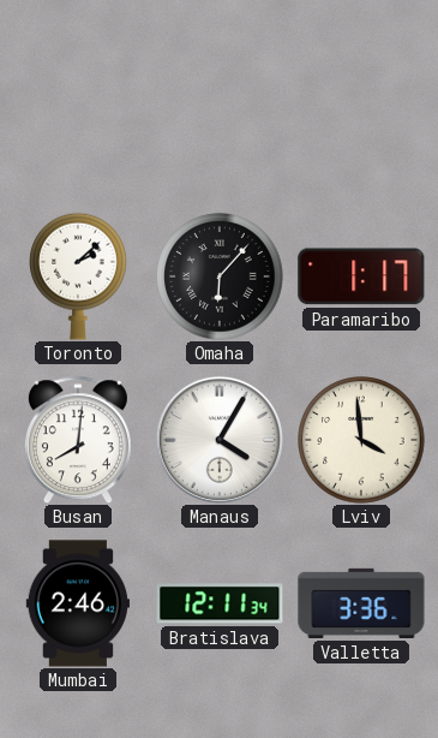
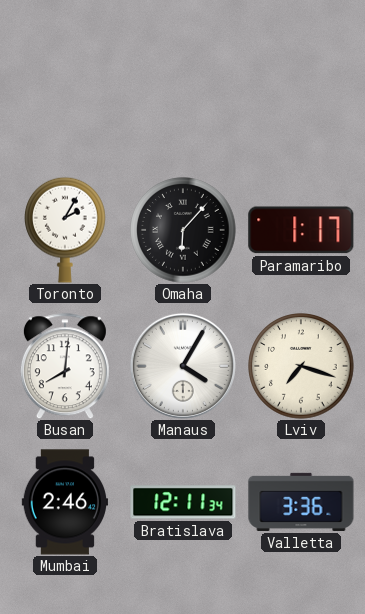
Toronto: 2:08 -> 2:05 (66, 230)
Lviv: 3:59 -> 7:18 (301, 366)
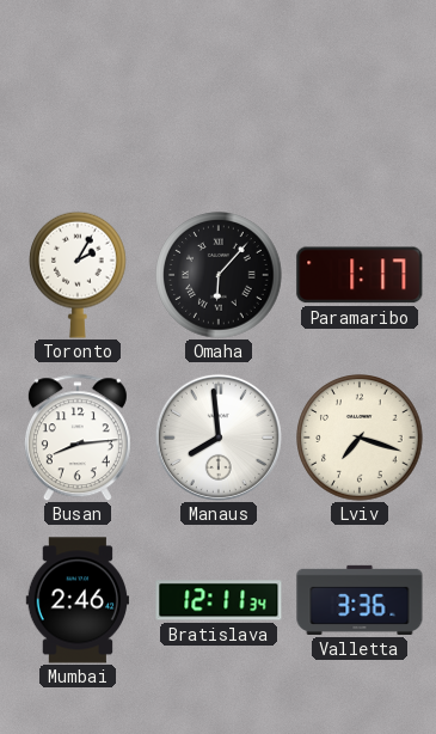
Busan: 8:01 -> 8:14 (78, 438)
Manaus: 4:05 -> 7:59 (219, 438)
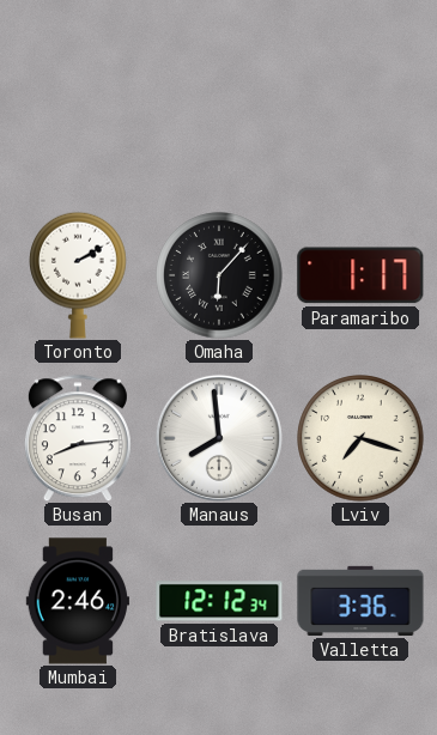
Toronto: 2:05 -> 2:10 (79, 275)
Bratislava: 12:11 -> 12:12 (219, 601)
